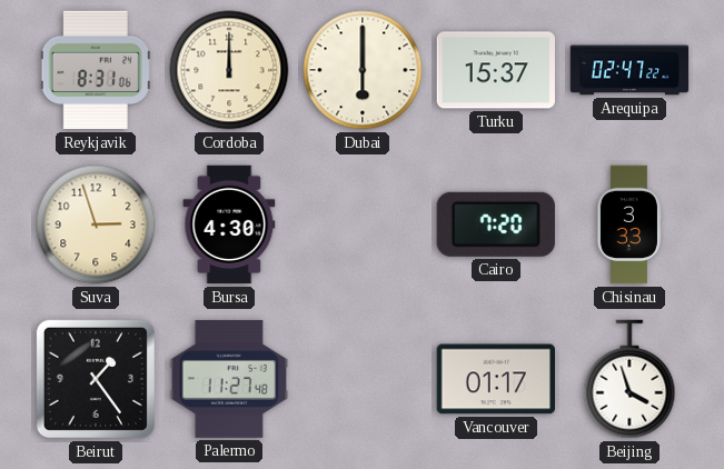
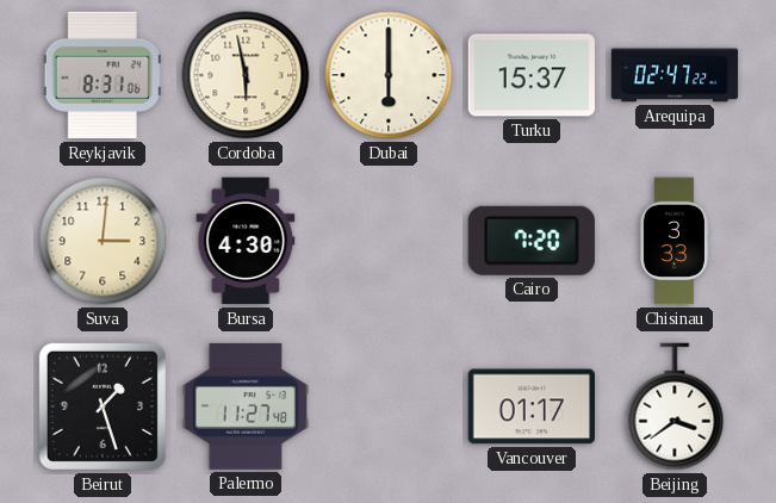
Cordoba: 12:00 -> 5:58 (246, 75)
Suva: 2:57 -> 3:01 (103, 241)
Beirut: 1:24 -> 1:27 (103, 406)
Beijing: 3:57 -> 3:39 (675, 406)
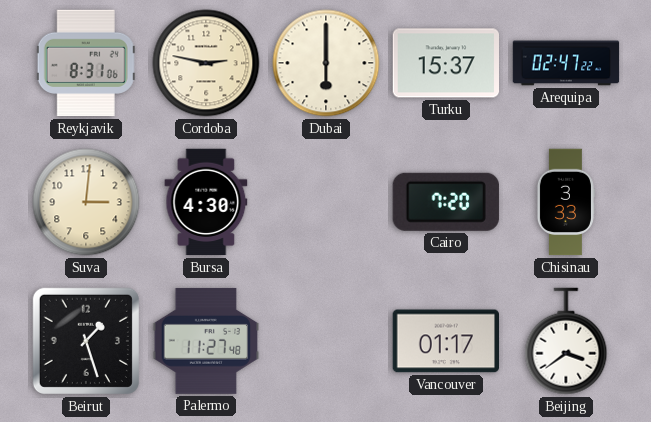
Cordoba: 5:58 -> 2:47 (206, 63)
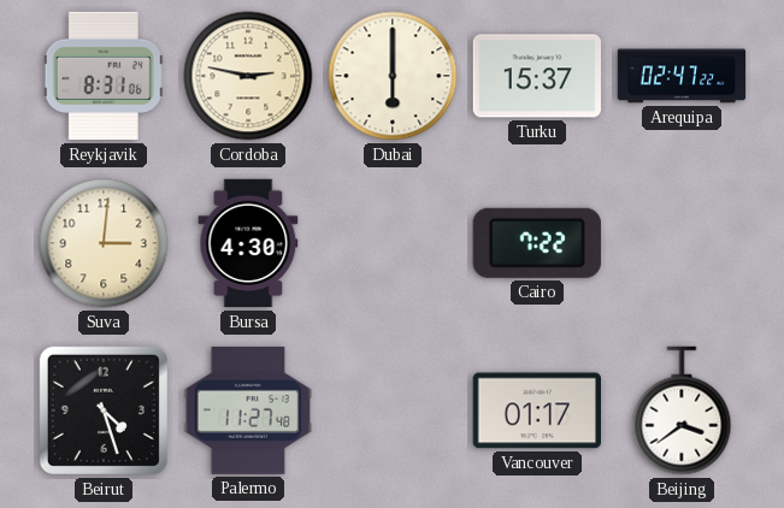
Cairo: 7:20 -> 7:22 (537, 243)
Chisinau: 3:33 -> none (565, 202)
Beirut: 1:27 -> 4:27 (104, 410)
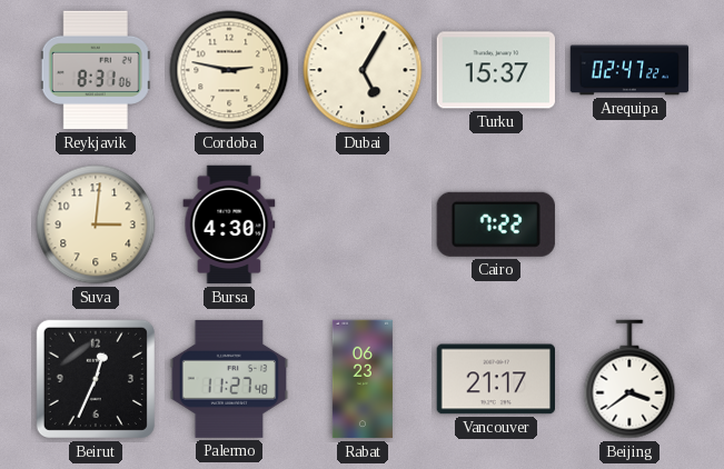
Dubai: 6:00 -> 5:05 (363, 70)
Beirut: 4:27 -> 12:34 (96, 379)
Rabat: none -> 06:23 (363, 379)
Vancouver: 01:17 -> 21:17 (495, 379)
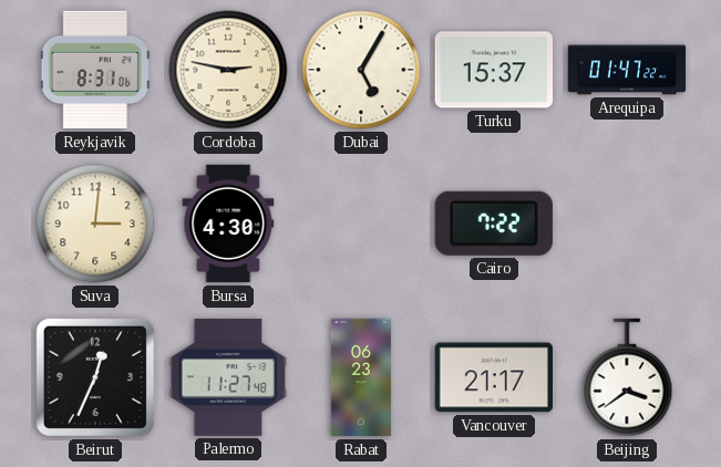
Arequipa: 02:47 -> 01:47 (627, 70)
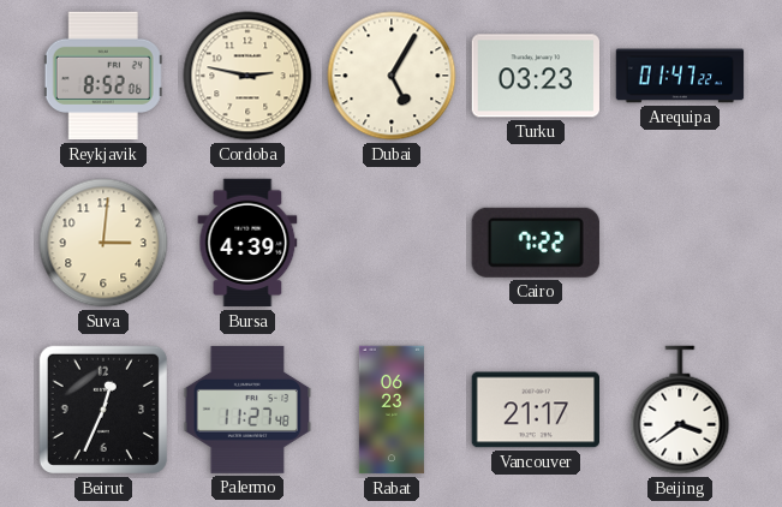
Reykjavik: 8:31 -> 8:52 (103, 76)
Turku: 15:37 -> 03:23 (536, 76)
Bursa: 4:30 -> 4:39 (247, 243)
